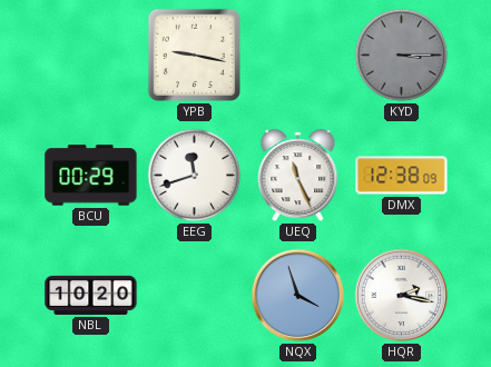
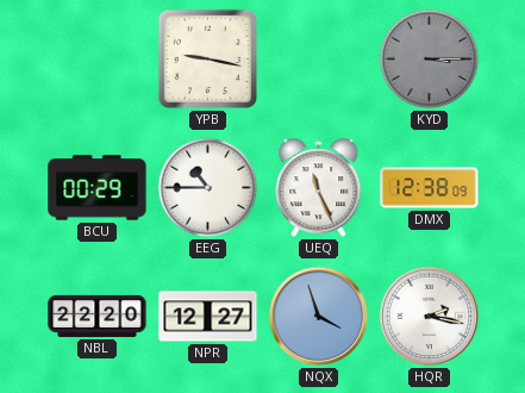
EEG: 11:42 -> 10:45 (208, 188)
NBL: 10:20 -> 22:20 (98, 316)
NPR: none -> 12:27 (208, 317)
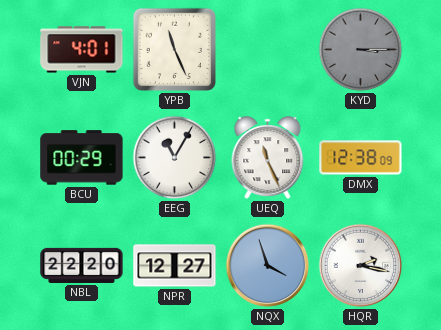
VJN: none -> 4:01 (82, 50)
YPB: 9:17 -> 11:26 (174, 49)
EEG: 10:45 -> 11:05 (175, 158)
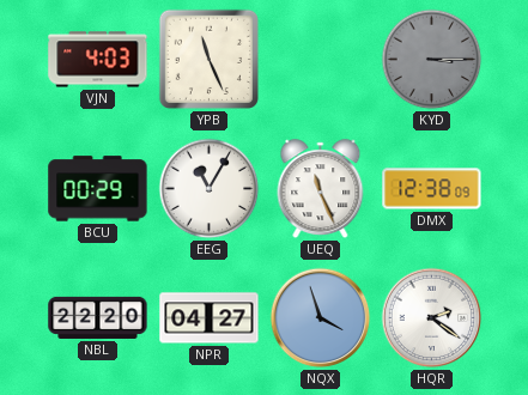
VJN: 4:01 -> 4:03 (98, 60)
NPR: 12:27 -> 04:27 (210, 318)
HQR: 2:17 -> 2:21 (432, 318)
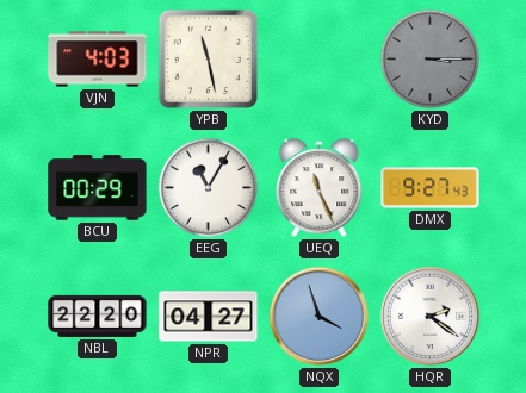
YPB: 11:26 -> 11:28 (208, 58)
DMX: 12:38 -> 9:27 (431, 188)
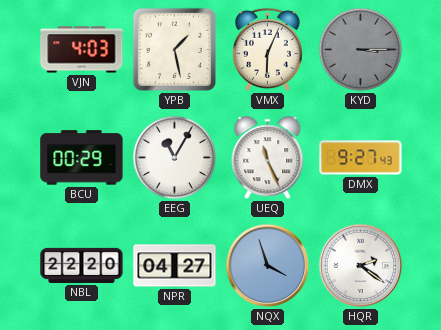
YPB: 11:28 -> 1:28 (174, 49)
VMX: none -> 6:04 (267, 49)
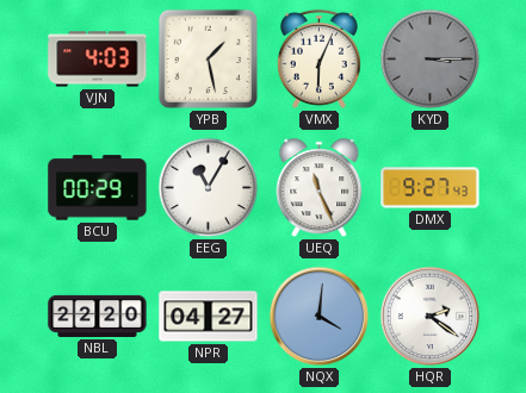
NQX: 3:57 -> 4:01 (320, 317)
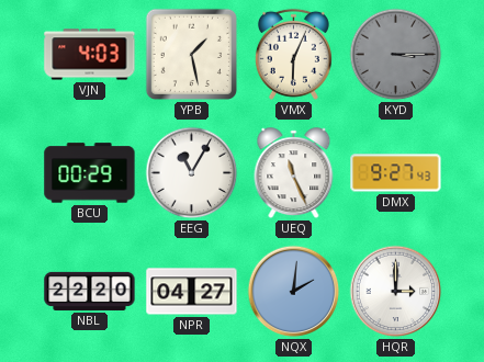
NQX: 4:01 -> 2:01 (294, 292)
HQR: 2:21 -> 3:00 (396, 292)
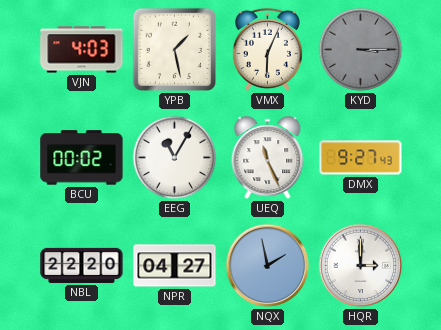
BCU: 00:29 -> 00:02 (82, 158)
NQX: 2:01 -> 1:58 (268, 266)
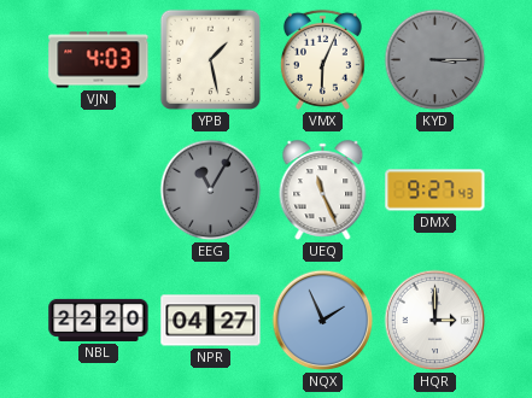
BCU: 00:02 -> none (82, 158)
EEG dial: white -> grey (211, 191)
NQX: 1:58 -> 1:56 (323, 321)
